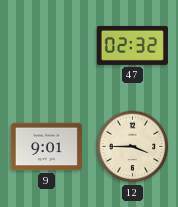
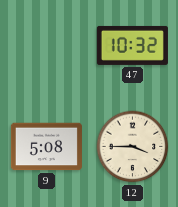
47: 02:32 -> 10:32 (132, 45)
9: 9:01 -> 5:08 (46, 147)
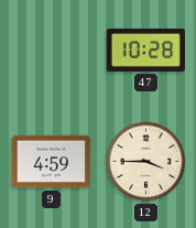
47: 10:32 -> 10:28 (145, 50)
9: 5:08 -> 4:59 (51, 162)
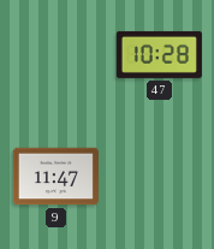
9: 4:59 -> 11:47 (55, 177)
12: 3:45 -> none (146, 162)
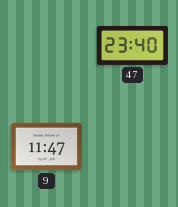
47: 10:28 -> 23:40 (132, 45)
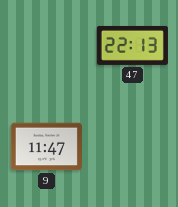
47: 23:40 -> 22:13 (132, 45)
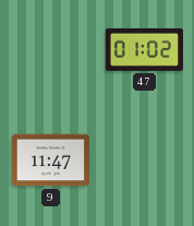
47: 22:13 -> 01:02 (144, 49)
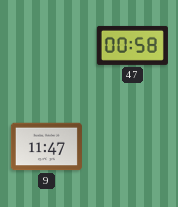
47: 01:02 -> 00:58 (132, 45)
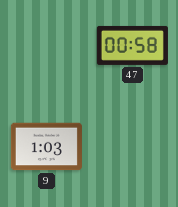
9: 11:47 -> 1:03 (46, 147)
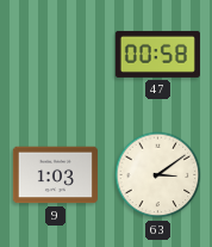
63: none -> 3:09 (158, 175)
